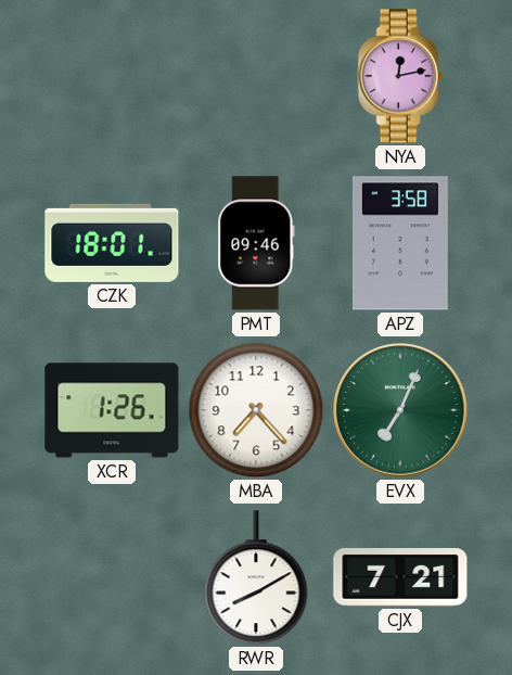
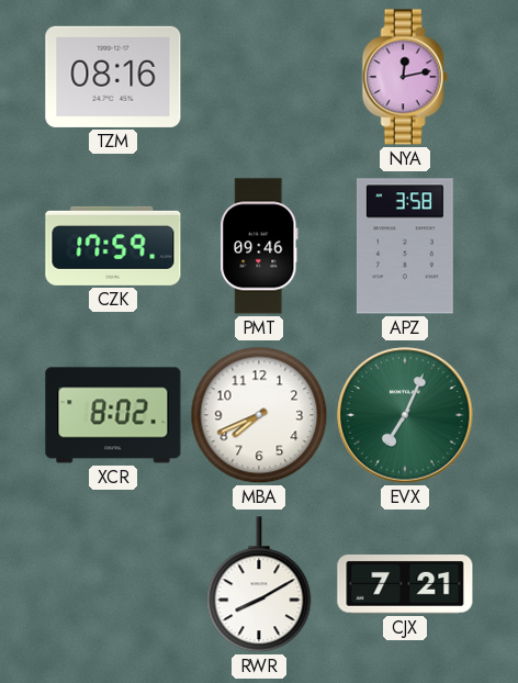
TZM: none -> 08:16 (113, 77)
CZK: 18:01 -> 17:59 (113, 246)
XCR: 1:26 -> 8:02 (113, 415)
MBA: 7:23 -> 7:41 (259, 415)
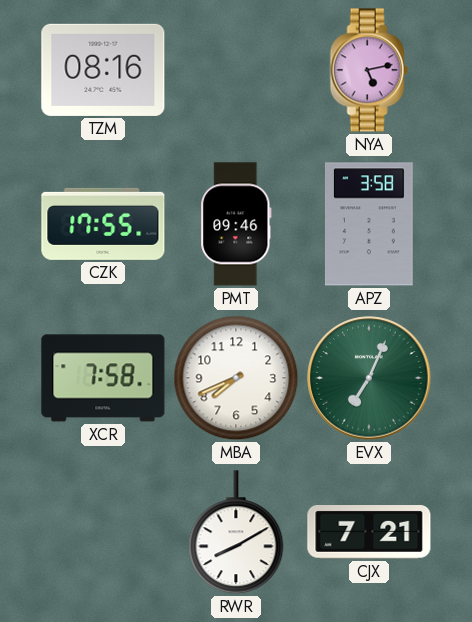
NYA: 12:13 -> 5:13 (369, 70)
CZK: 17:59 -> 17:55 (103, 224)
XCR: 8:02 -> 7:58 (103, 378)
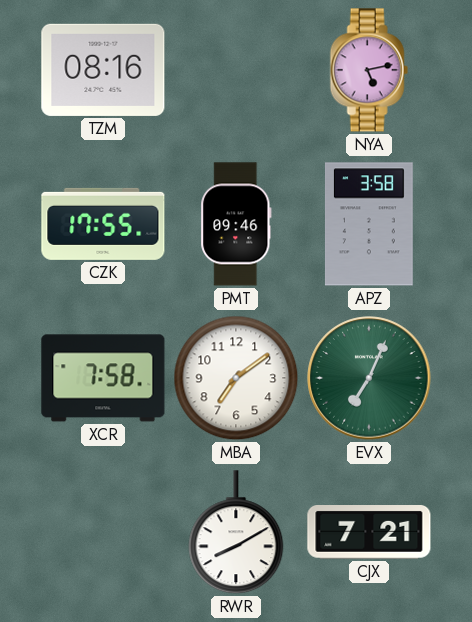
MBA: 7:41 -> 7:09 (236, 378)
